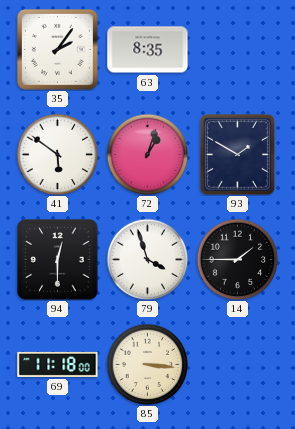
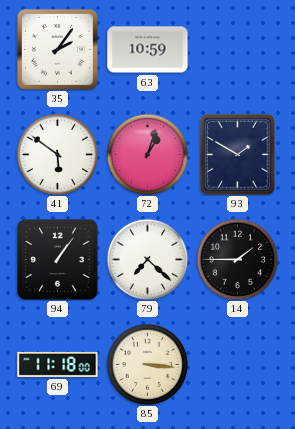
63: 8:35 -> 10:59 (148, 50)
94: 12:30 -> 1:06 (58, 260)
79: 3:57 -> 7:22 (147, 259)
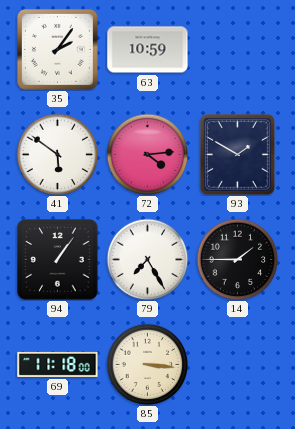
72: 1:03 -> 4:14 (147, 154)
79: 7:22 -> 7:25 (147, 259)
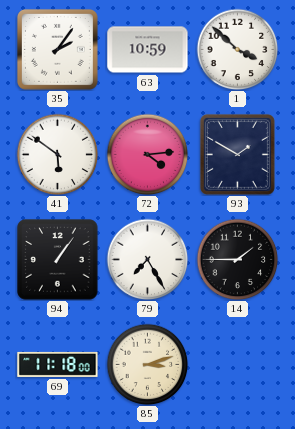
1: none -> 3:52 (237, 49)
85: 3:16 -> 3:12 (147, 364)
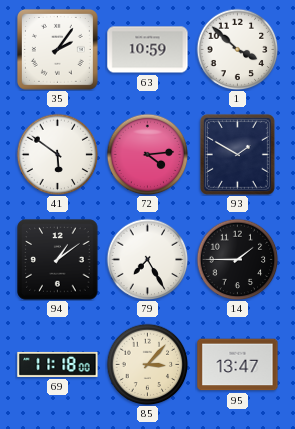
94: 1:06 -> 1:09 (58, 260)
85: 3:12 -> 3:07 (147, 364)
95: none -> 13:47 (238, 365)
